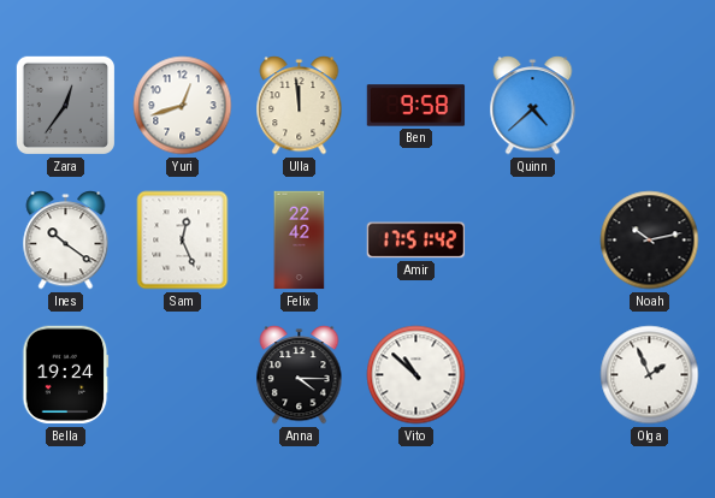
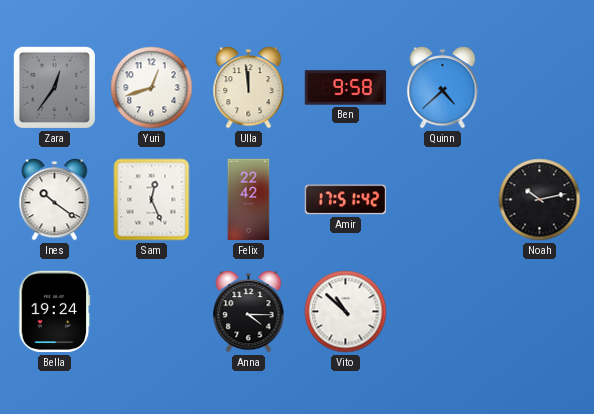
Olga: 1:56 -> none (650, 375)
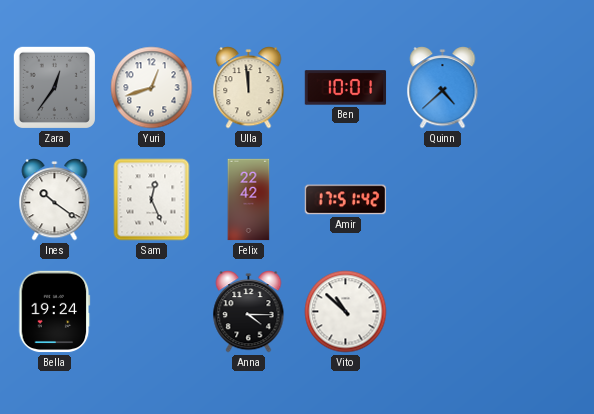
Ben: 9:58 -> 10:01 (346, 88)
Noah: 10:13 -> none (540, 200)
